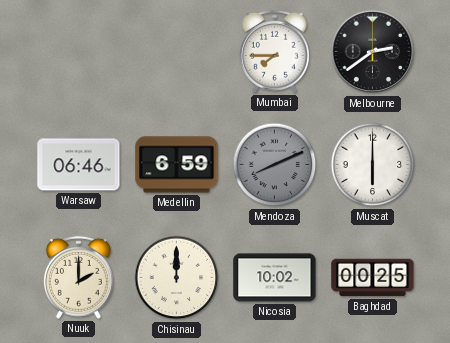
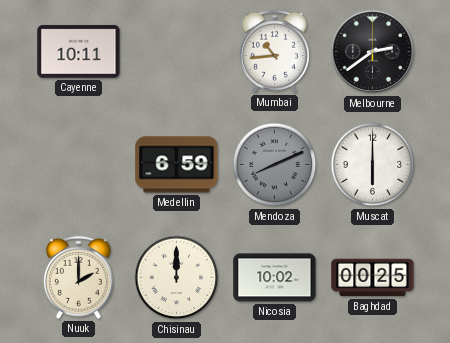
Cayenne: none -> 10:11 (79, 52)
Mumbai: 7:45 -> 10:44 (274, 51)
Warsaw: 06:46 -> none (79, 165)
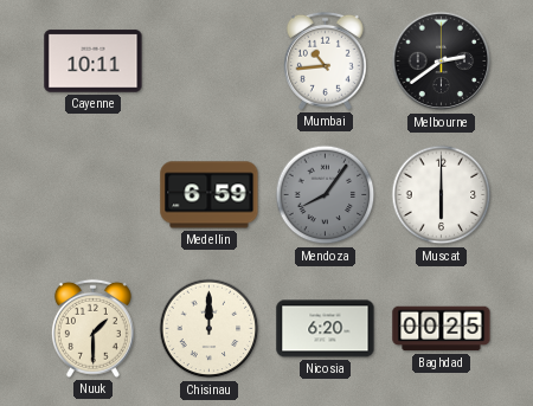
Mendoza: 8:11 -> 8:06 (326, 195)
Nuuk: 2:00 -> 1:30 (92, 328)
Nicosia: 10:02 -> 6:20 (326, 329)
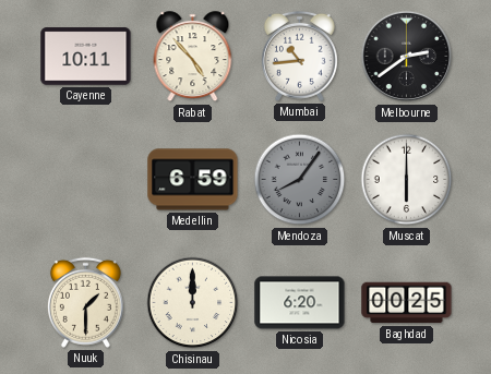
Rabat: none -> 4:53 (193, 57)
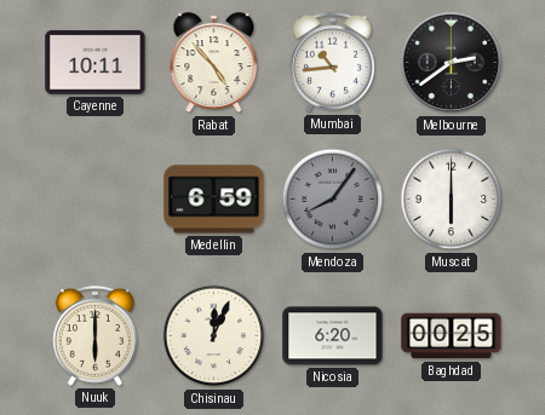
Nuuk: 1:30 -> 6:00 (94, 335)
Chisinau: 12:00 -> 12:04 (214, 336)
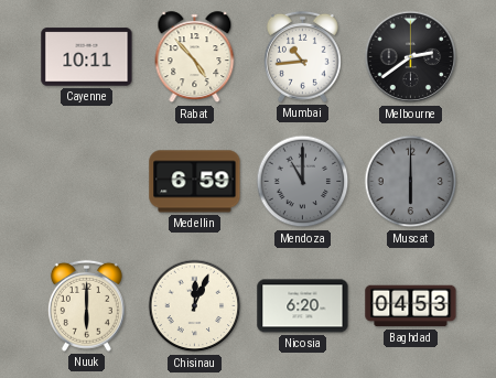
Mendoza: 8:06 -> 11:00 (303, 182)
Muscat dial: white -> grey (411, 182)
Baghdad: 00:25 -> 04:53 (411, 306)
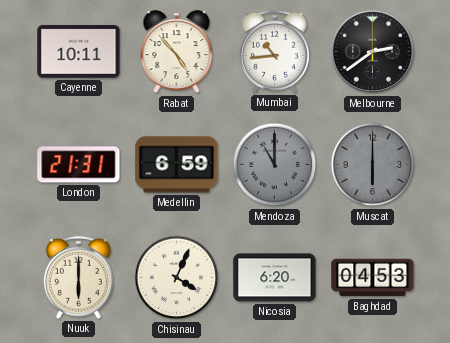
London: none -> 21:31 (79, 165)
Chisinau: 12:04 -> 4:04 (177, 278)
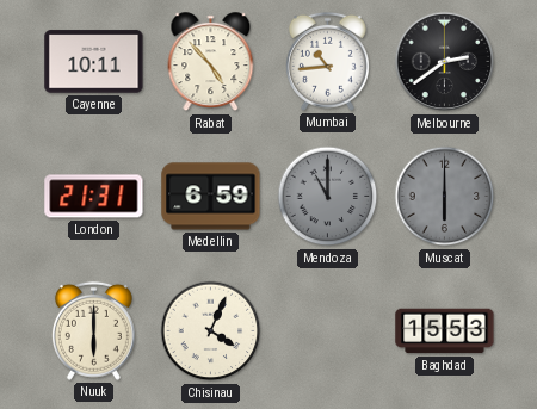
Nicosia: 6:20 -> none (275, 278)
Baghdad: 04:53 -> 15:53 (445, 331)
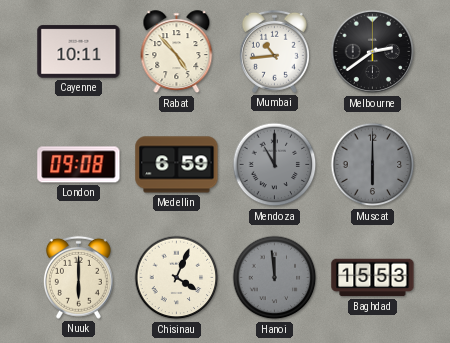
London: 21:31 -> 09:08 (79, 165)
Hanoi: none -> 11:59 (275, 278)
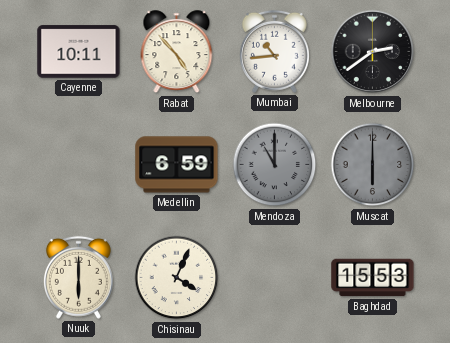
London: 09:08 -> none (79, 165)
Hanoi: 11:59 -> none (275, 278)
